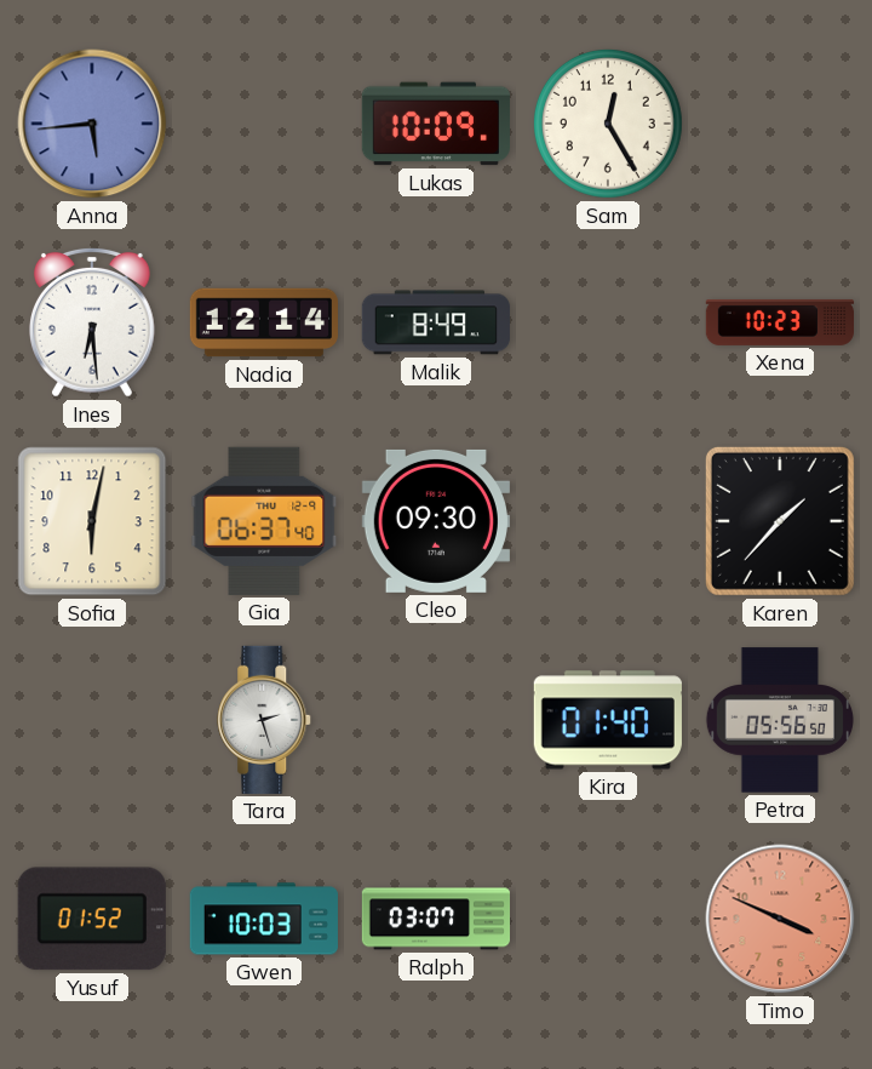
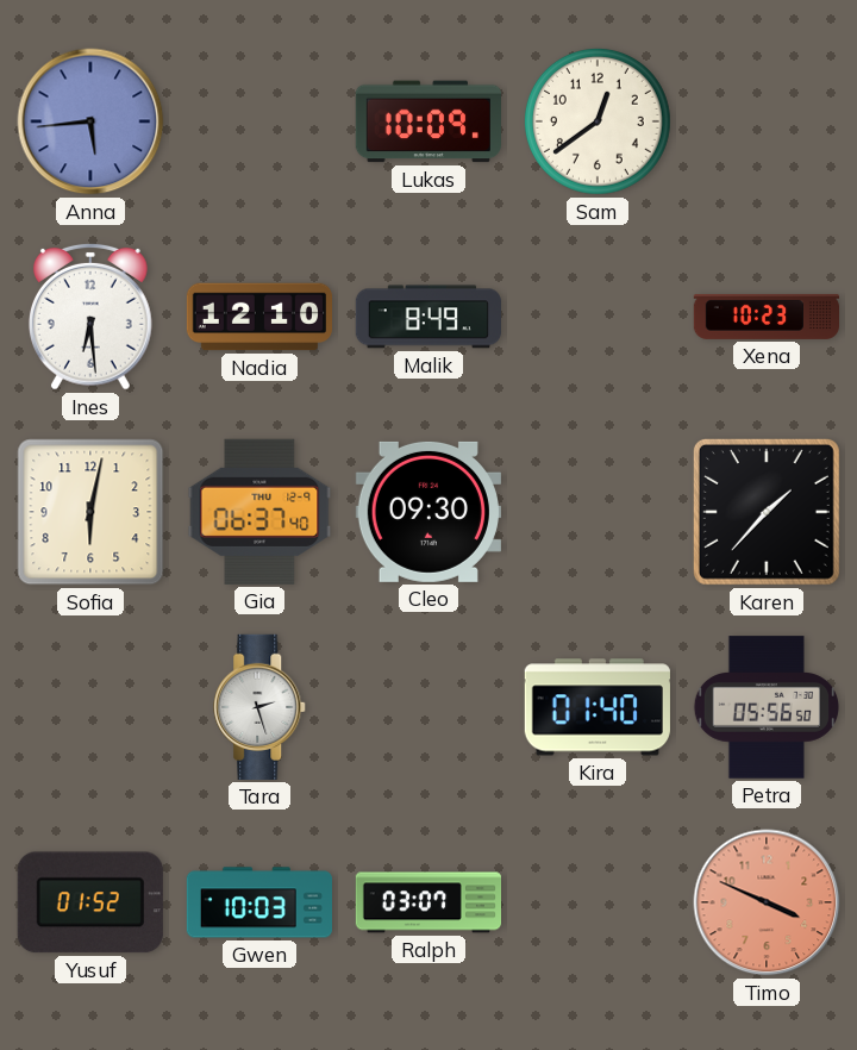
Sam: 12:25 -> 12:39 (598, 121)
Nadia: 12:14 -> 12:10 (258, 317)
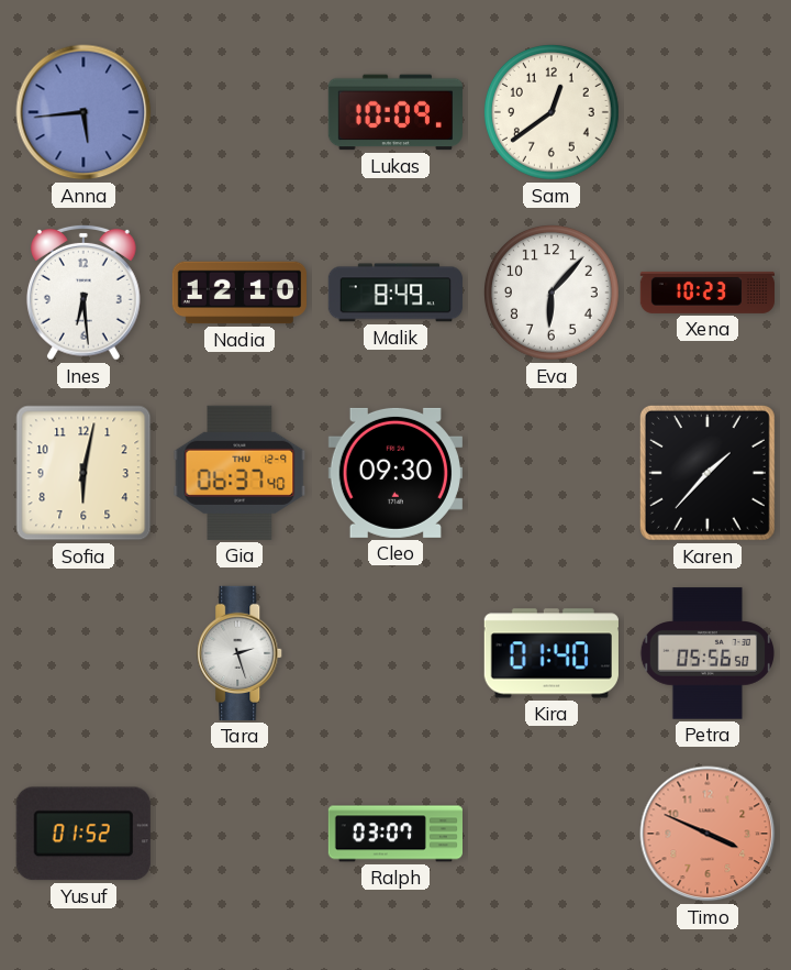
Eva: none -> 6:07 (552, 293)
Gwen: 10:03 -> none (259, 902)
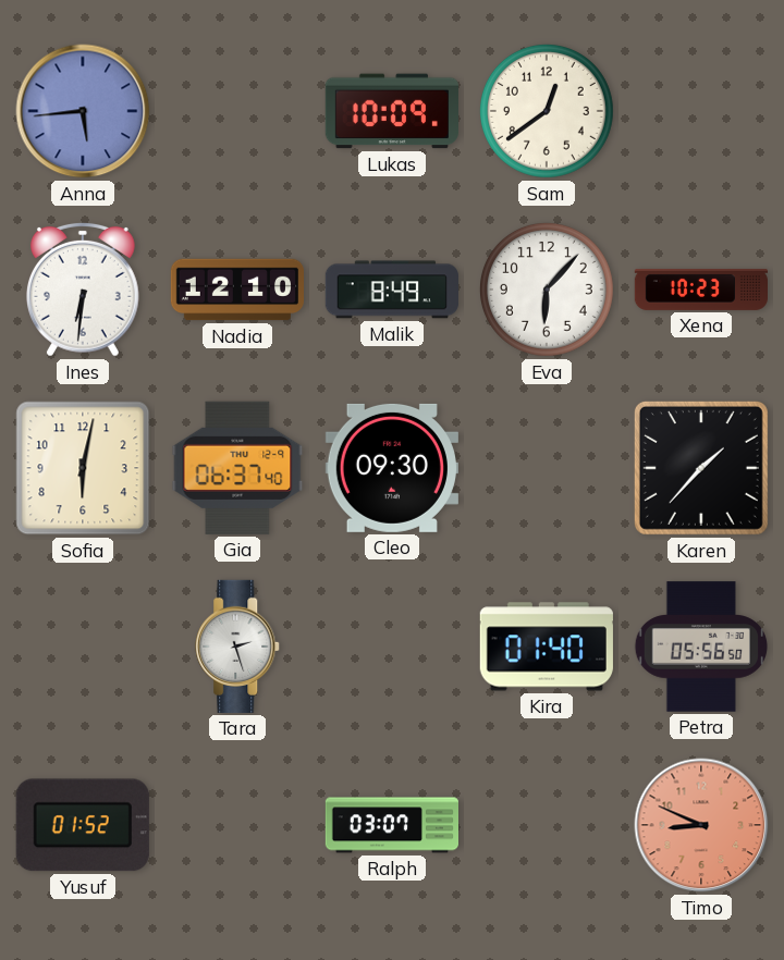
Ines: 6:29 -> 6:31 (83, 290)
Timo: 3:49 -> 8:49 (701, 825)
